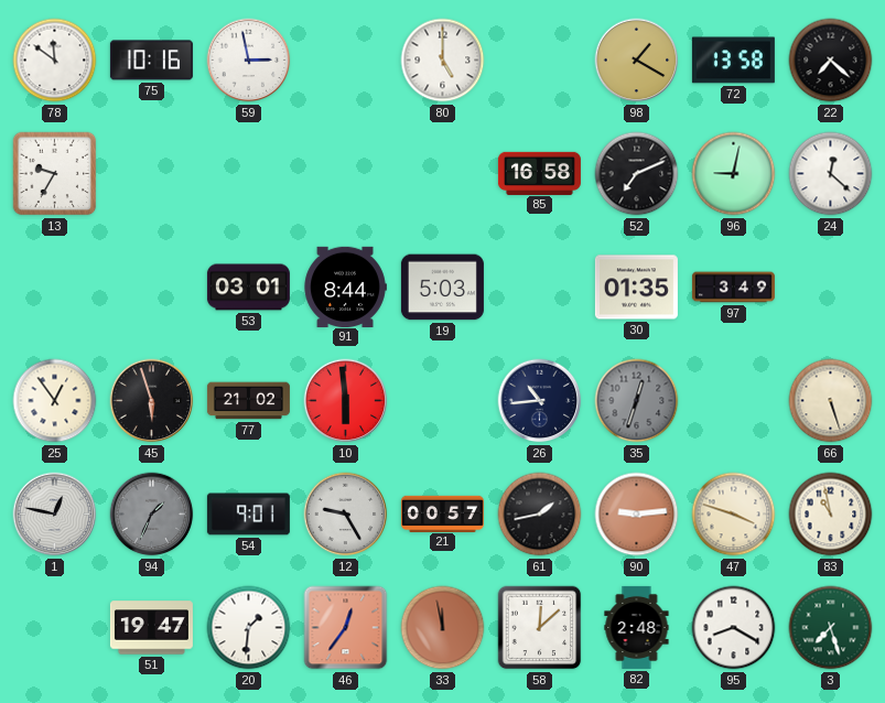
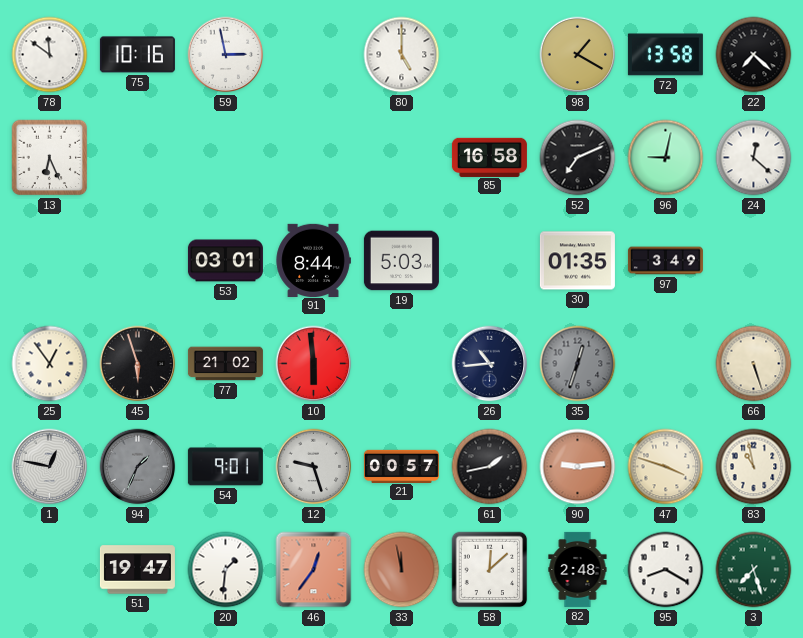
13: 9:35 -> 6:26 (50, 158)
12: 9:25 -> 9:27 (314, 467)
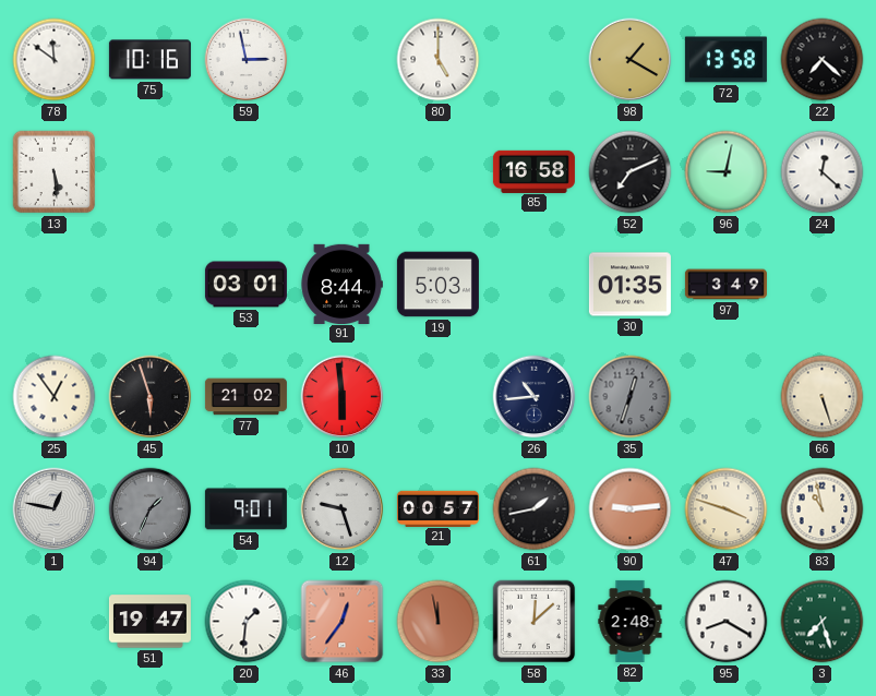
13: 6:26 -> 5:29 (55, 172)
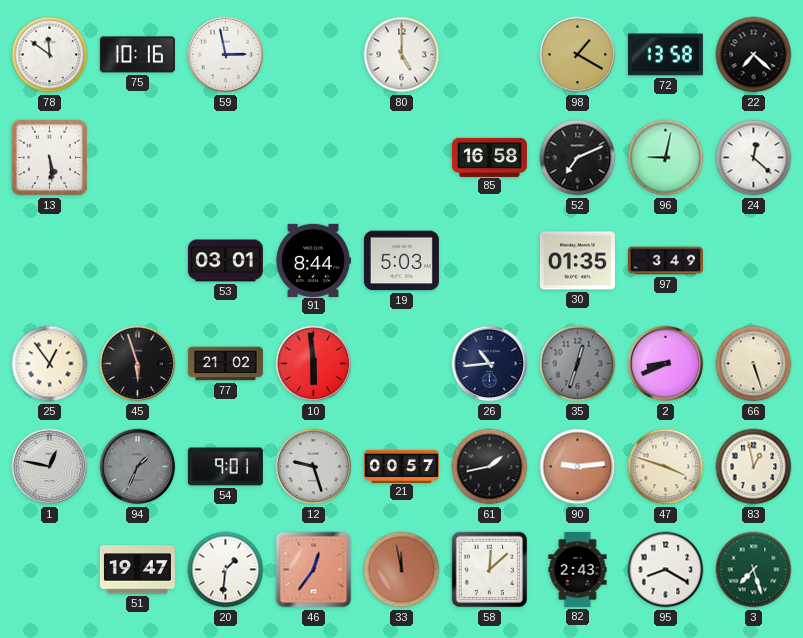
2: none -> 8:41 (666, 364)
83: 10:58 -> 12:58 (754, 467)
82: 2:48 -> 2:43 (578, 569)
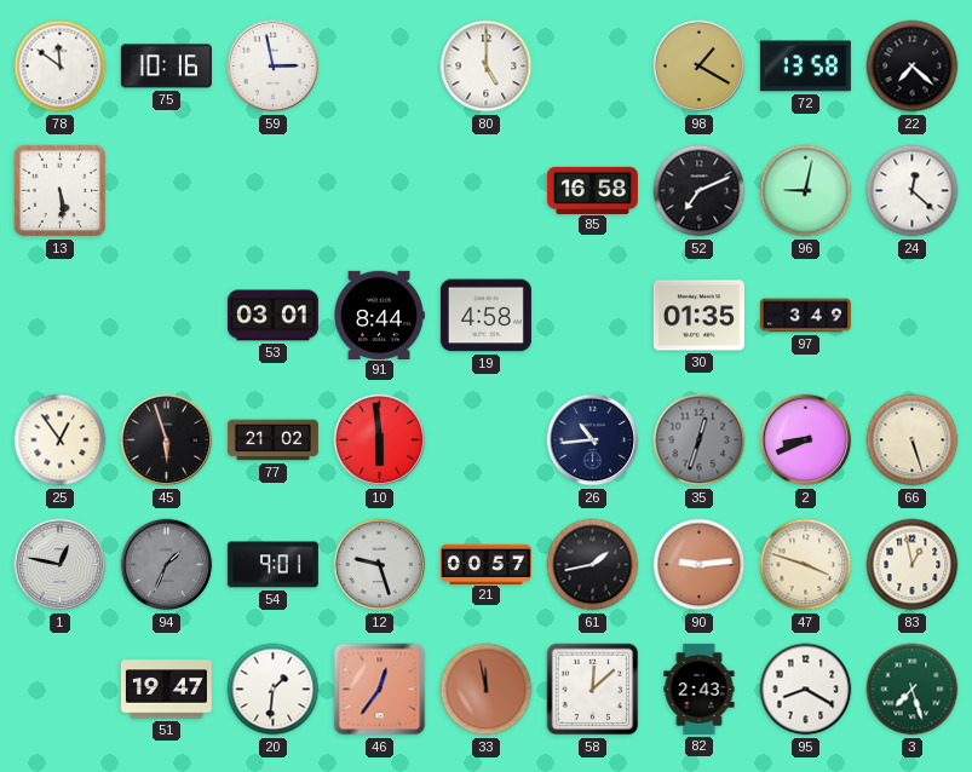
19: 5:03 -> 4:58 (485, 316)
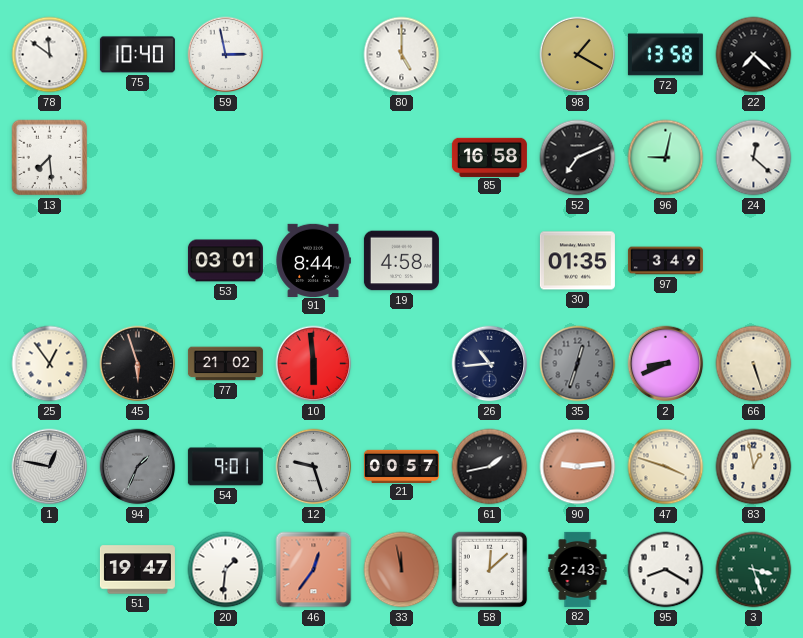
75: 10:16 -> 10:40 (137, 55)
13: 5:29 -> 7:29 (50, 158)
3: 7:27 -> 3:27 (754, 570)
